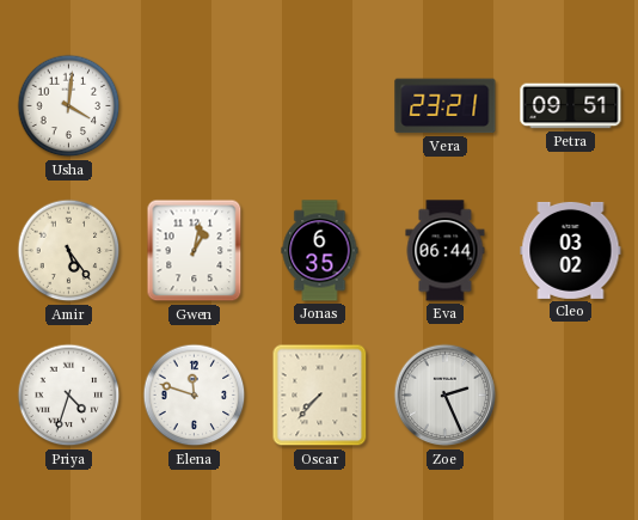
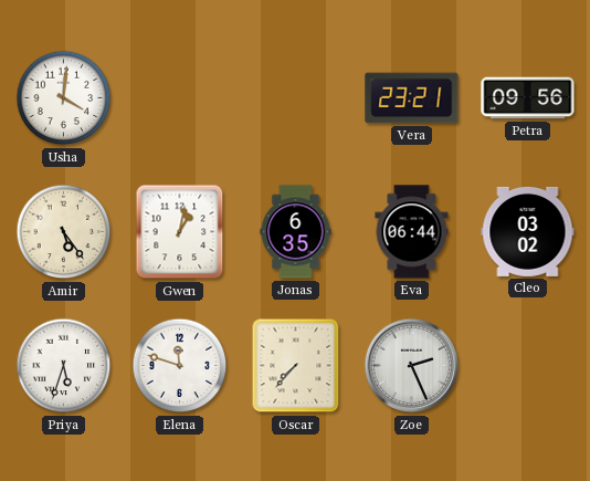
Petra: 09:51 -> 09:56 (528, 98)
Priya: 4:33 -> 5:33 (64, 366)
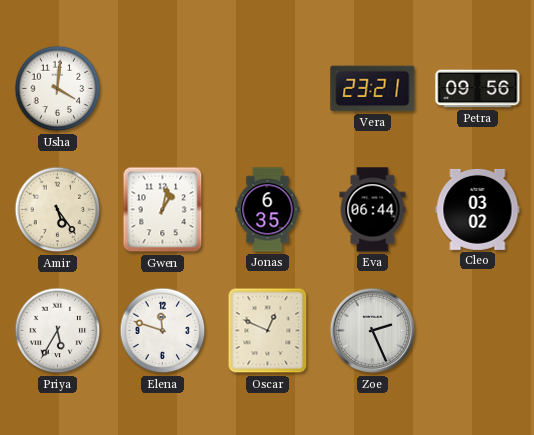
Priya: 5:33 -> 5:35 (58, 331)
Oscar: 7:37 -> 12:49 (268, 331)
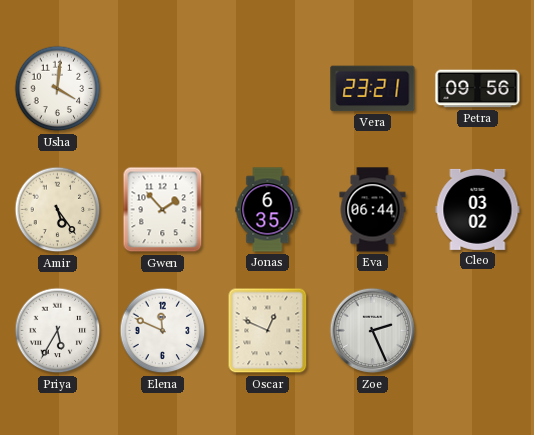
Gwen: 1:02 -> 1:53 (163, 210)
Elena: 11:48 -> 11:49 (163, 331)
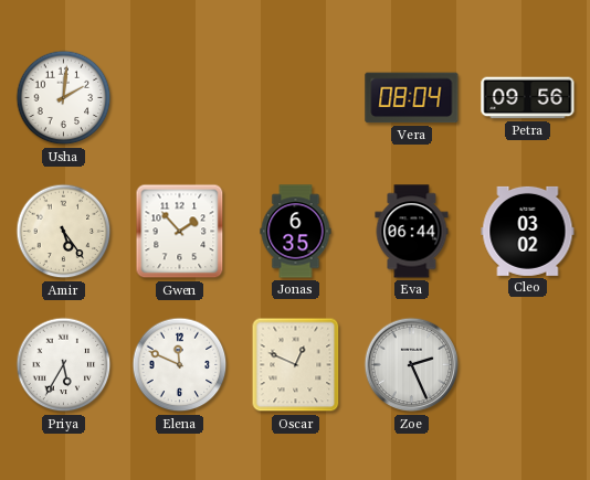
Usha: 4:01 -> 2:01 (64, 98)
Vera: 23:21 -> 08:04 (412, 98)
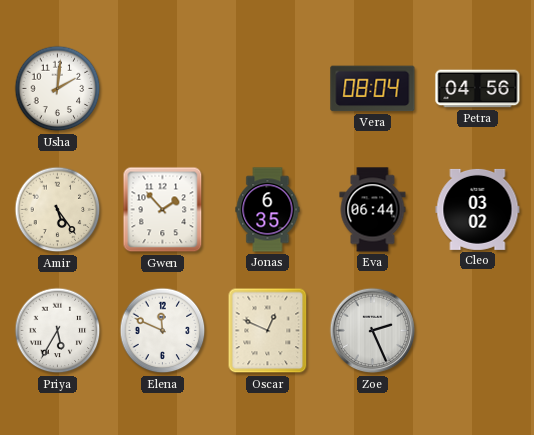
Petra: 09:56 -> 04:56 (478, 89)
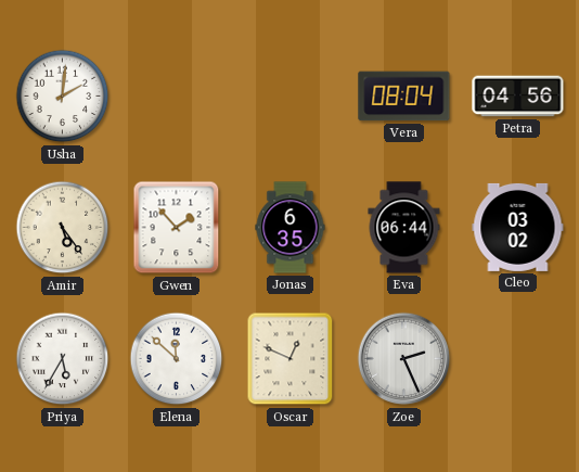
Elena: 11:49 -> 11:52 (177, 359)
